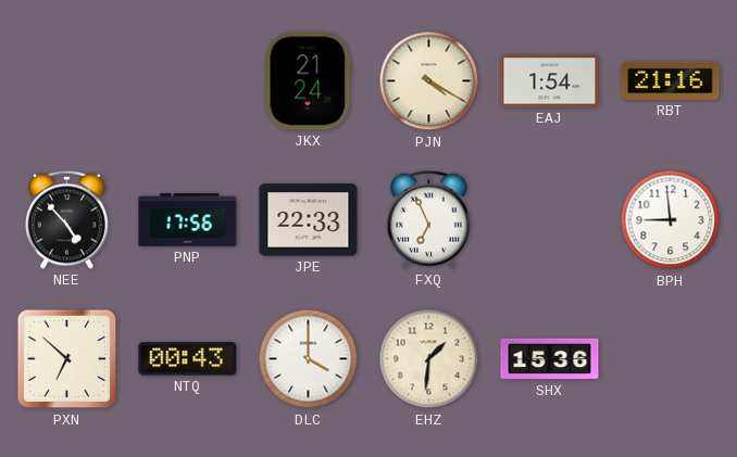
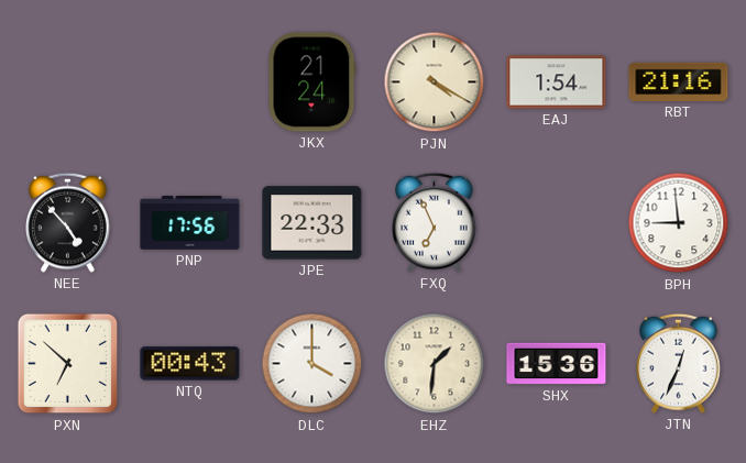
JTN: none -> 12:34 (679, 363)
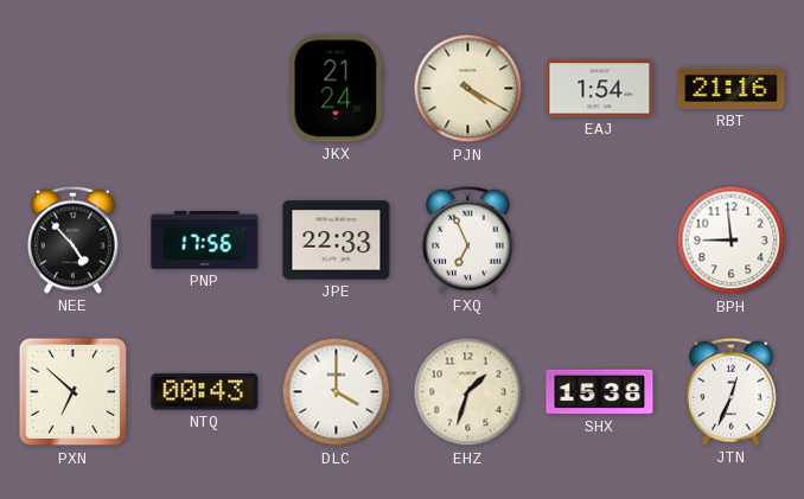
EHZ: 1:31 -> 1:33 (468, 392)
SHX: 15:36 -> 15:38 (600, 392)
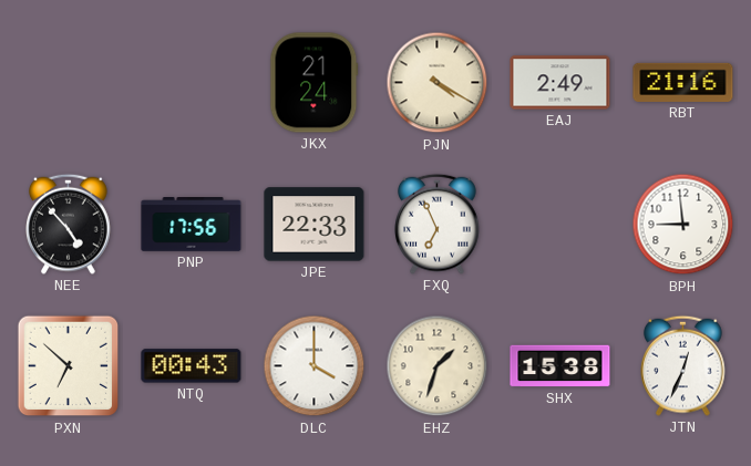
EAJ: 1:54 -> 2:49 (560, 83)
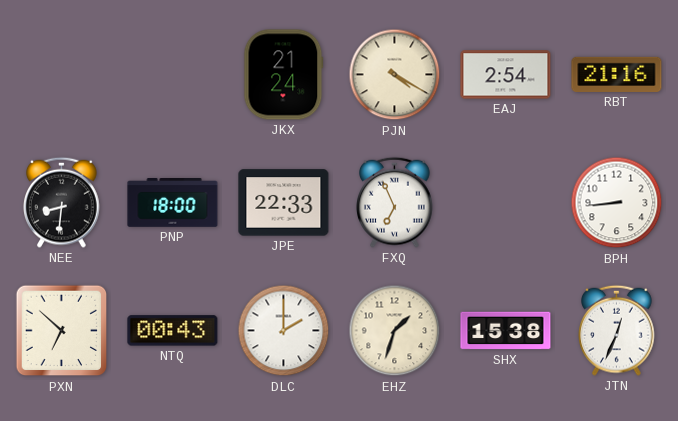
EAJ: 2:49 -> 2:54 (506, 75)
NEE: 4:53 -> 8:31 (62, 202)
PNP: 17:56 -> 18:00 (173, 203)
BPH: 8:59 -> 8:44 (617, 203)
DLC: 4:00 -> 2:00 (284, 331)
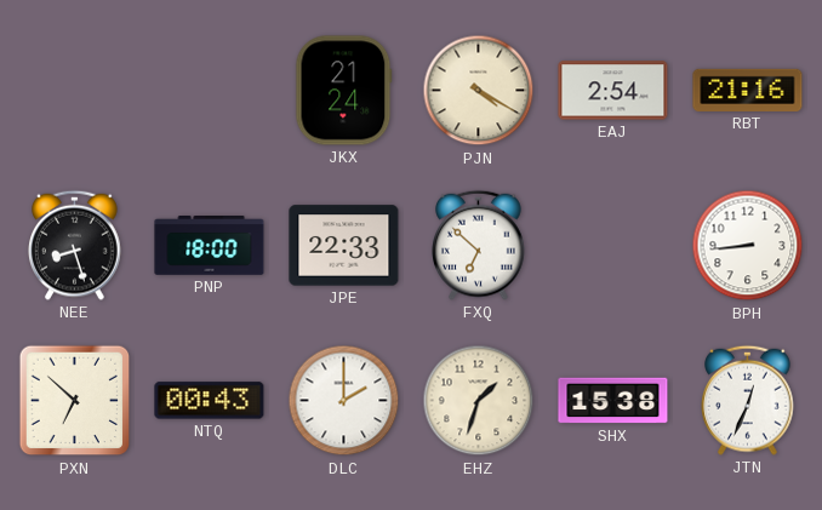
NEE: 8:31 -> 8:27 (75, 245)
FXQ: 6:56 -> 6:52 (479, 245)
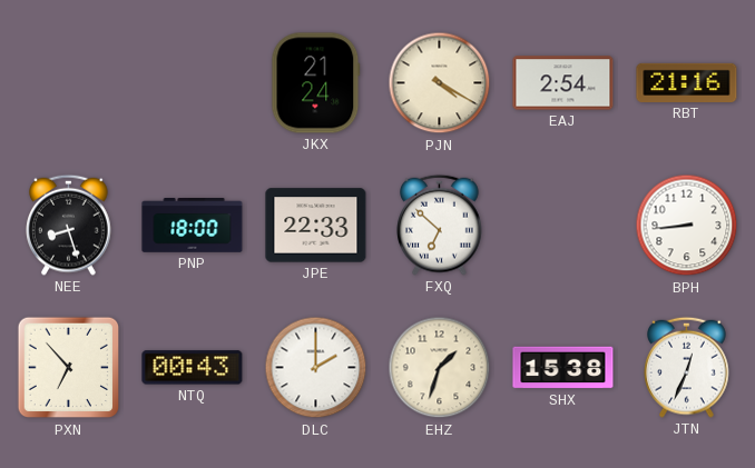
PXN: 6:52 -> 6:53 (69, 368)
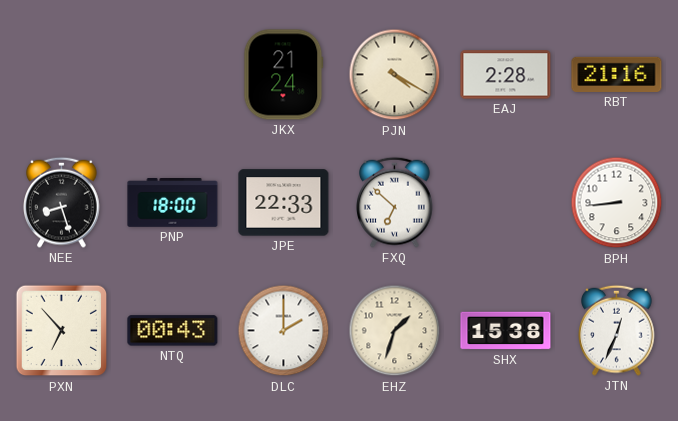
EAJ: 2:54 -> 2:28 (506, 75)
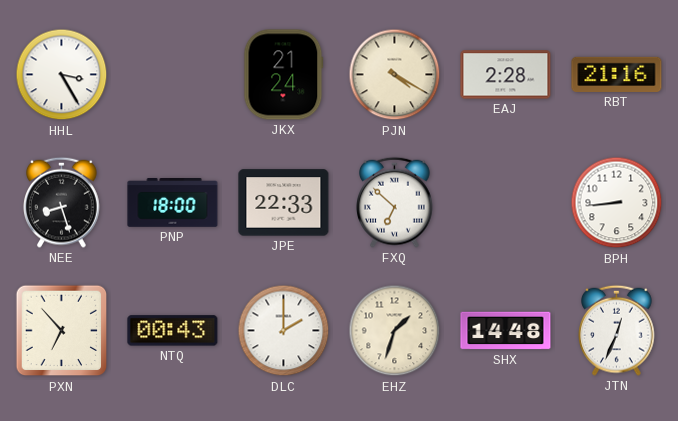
HHL: none -> 3:25 (62, 75)
SHX: 15:38 -> 14:48 (506, 331)
